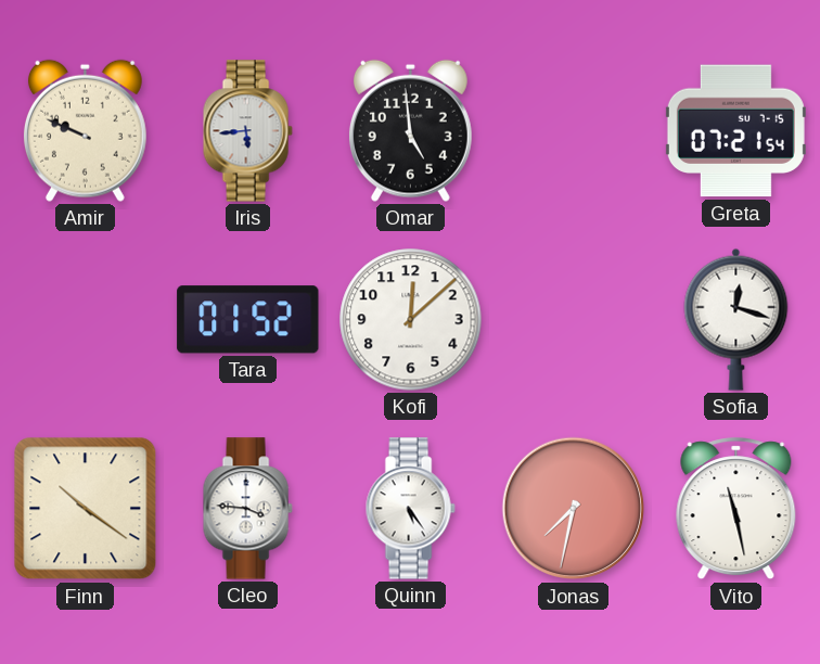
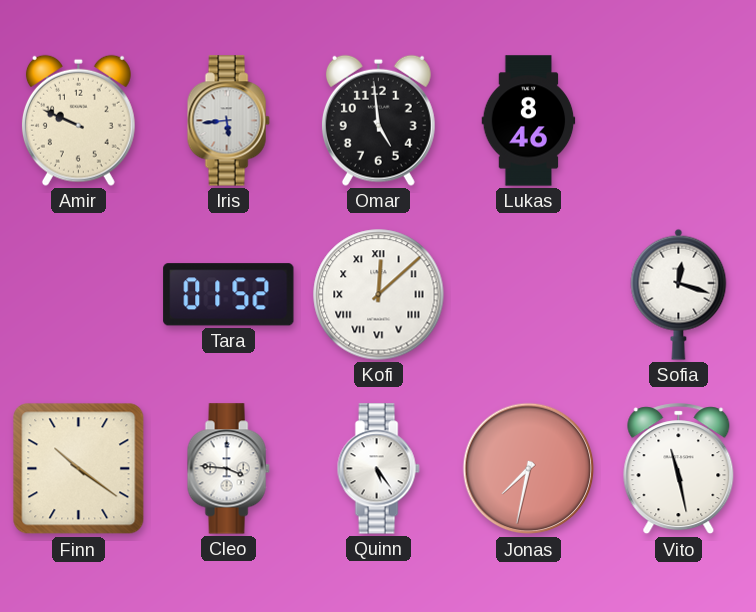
Lukas: none -> 8:46 (529, 121)
Greta: 07:21 -> none (735, 131)
Kofi numerals: Arabic -> Roman (379, 295)
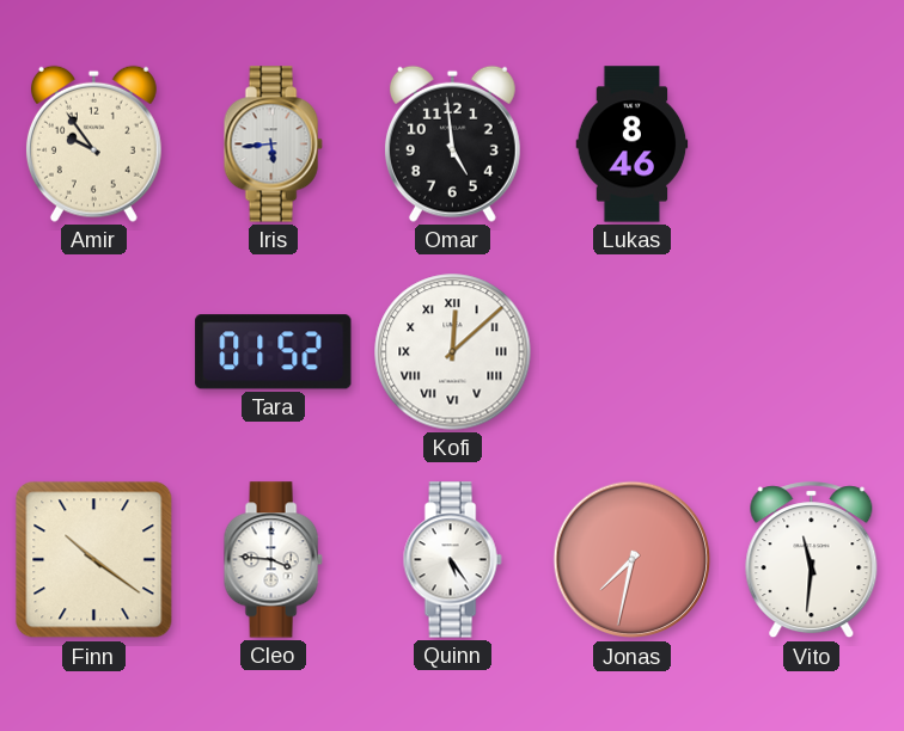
Amir: 9:49 -> 9:54 (93, 143)
Sofia: 12:18 -> none (679, 294)
Vito: 11:28 -> 11:31 (812, 560)
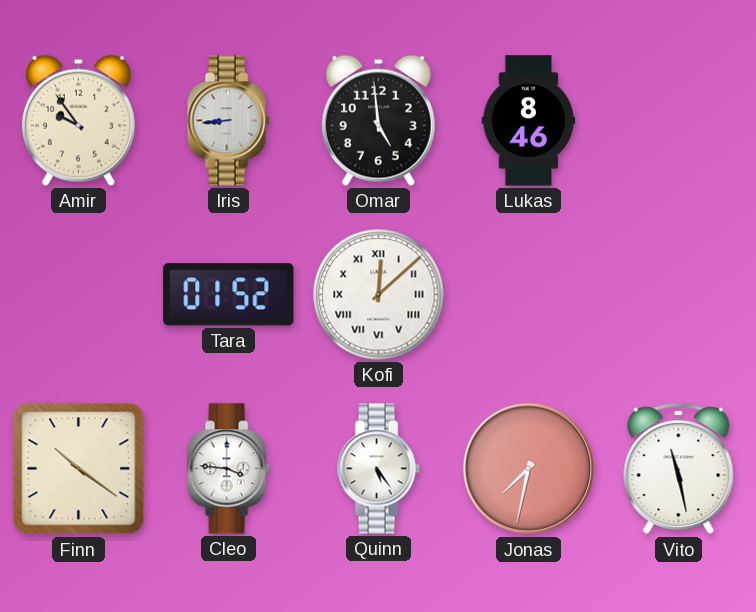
Iris: 5:44 -> 8:44 (228, 121)
Vito: 11:31 -> 11:28 (679, 469)
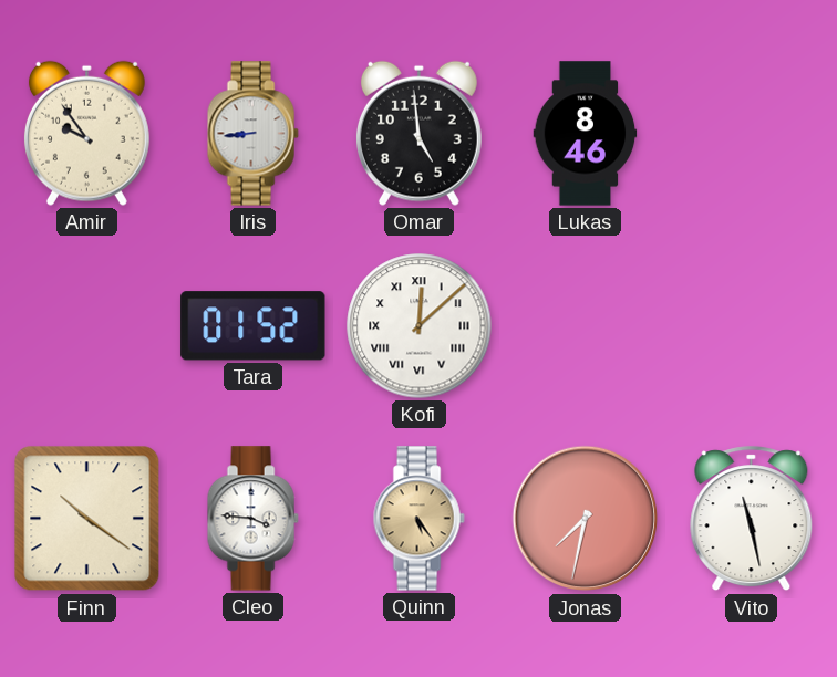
Quinn dial: white -> champagne (418, 519)
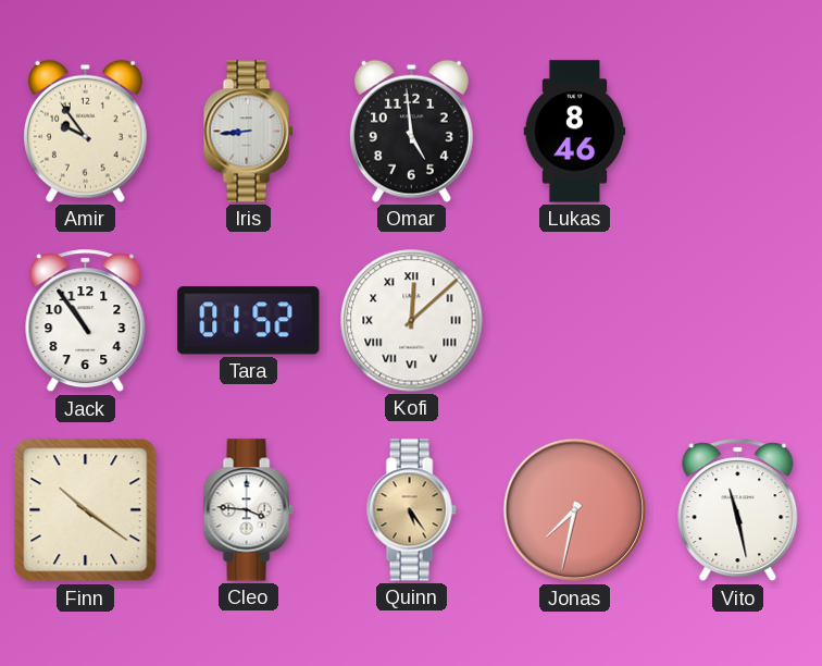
Jack: none -> 10:54 (86, 321)
